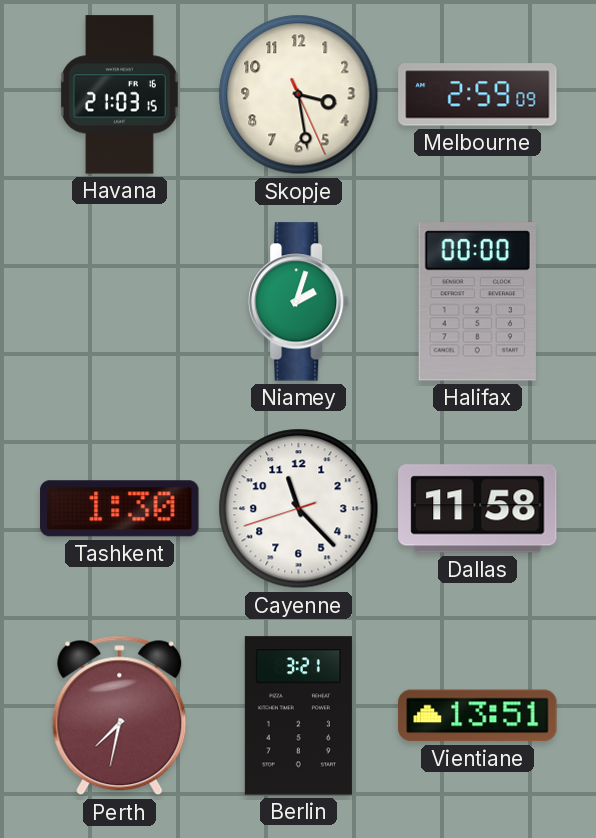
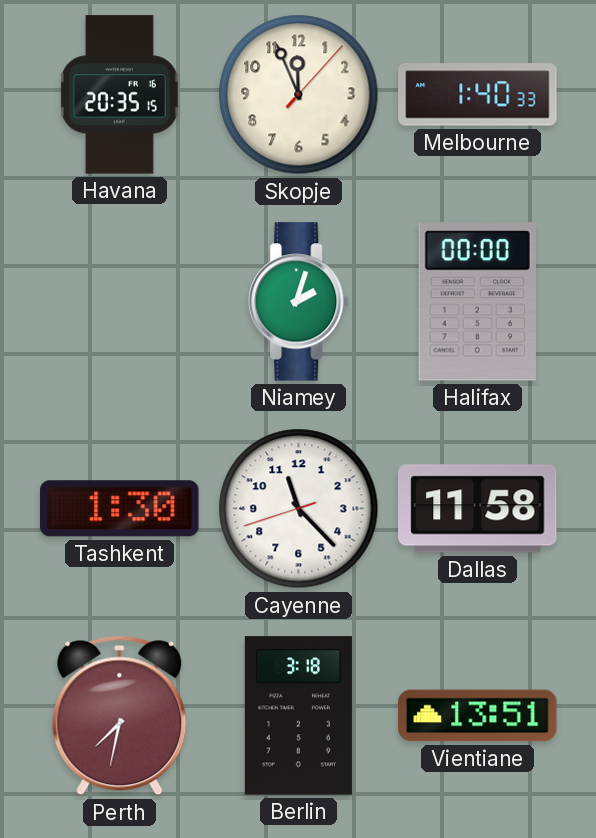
Havana: 21:03 -> 20:35 (119, 95)
Skopje: 3:28 -> 11:56 (299, 95)
Melbourne: 2:59 -> 1:40 (478, 95)
Berlin: 3:21 -> 3:18 (298, 716)
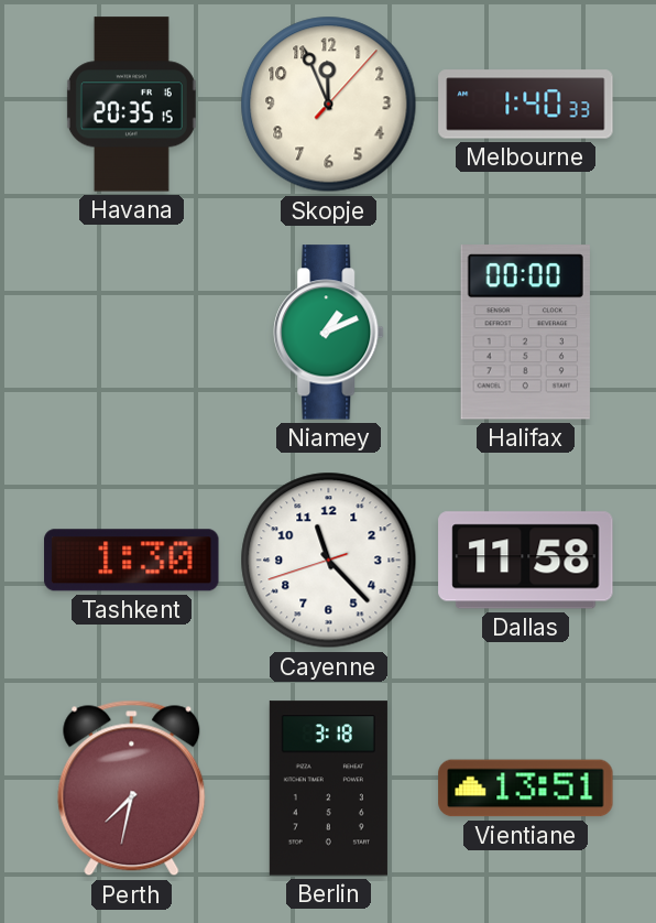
Niamey: 2:03 -> 1:11 (329, 333)
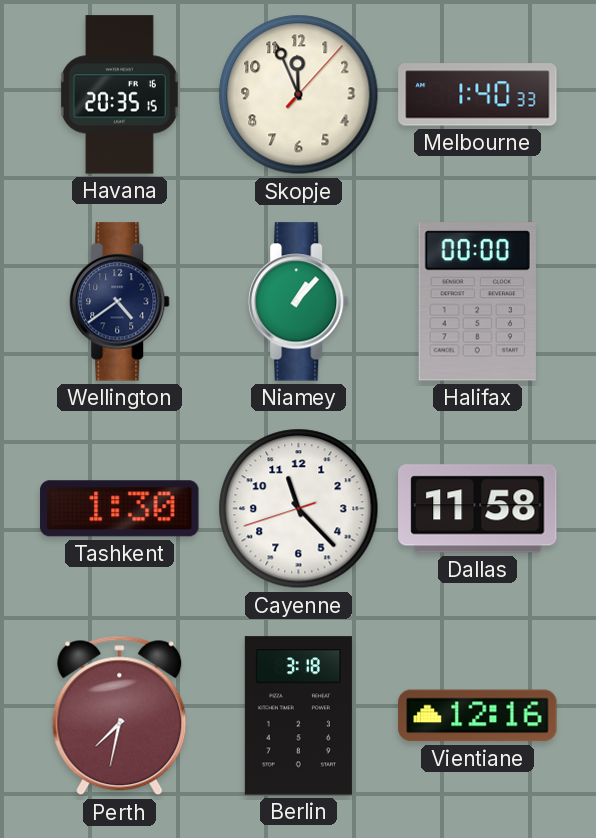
Wellington: none -> 4:39 (120, 302)
Niamey: 1:11 -> 1:07 (299, 302)
Vientiane: 13:51 -> 12:16 (478, 716)
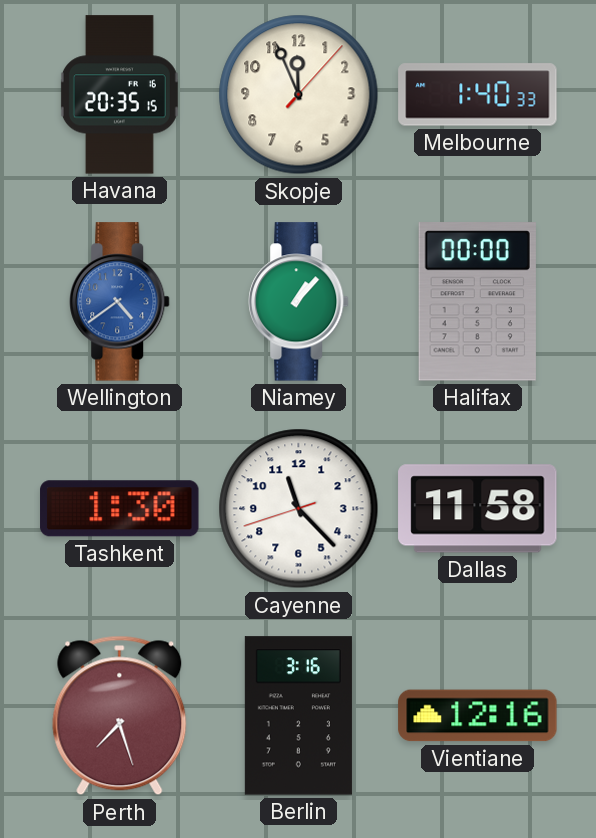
Wellington dial: navy -> blue (120, 302)
Perth: 7:32 -> 7:27 (120, 716)
Berlin: 3:18 -> 3:16 (298, 716)
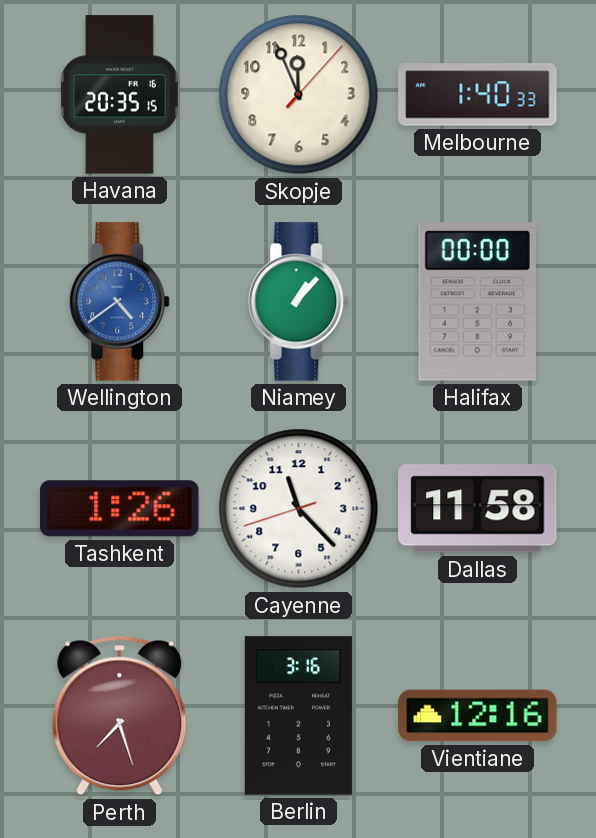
Tashkent: 1:30 -> 1:26 (120, 509)
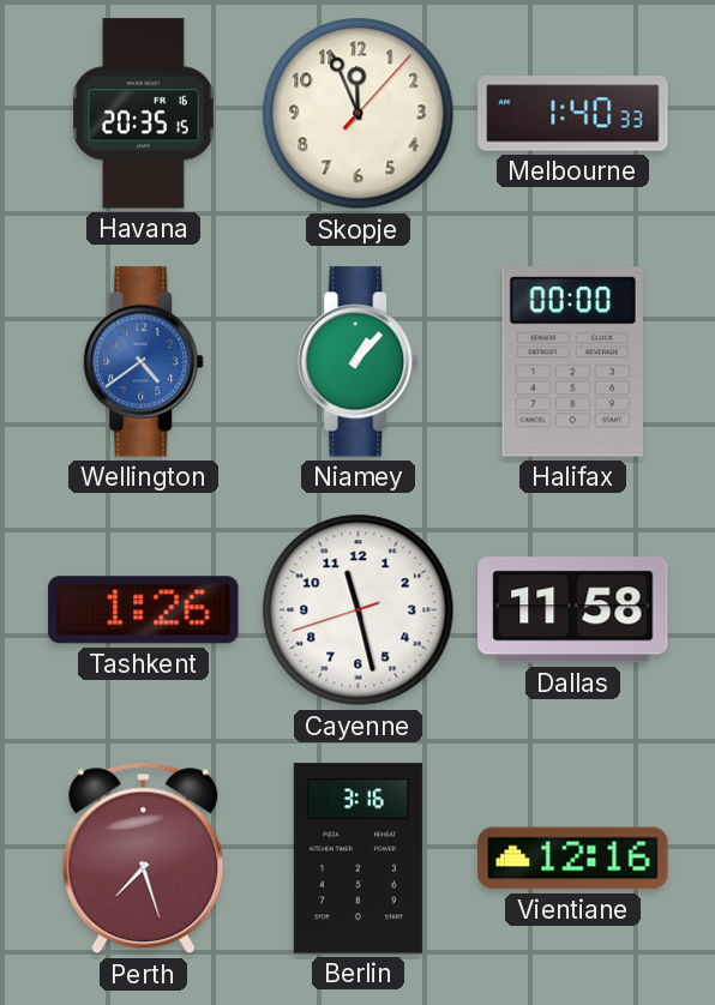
Cayenne: 11:22 -> 11:27 (359, 610)
